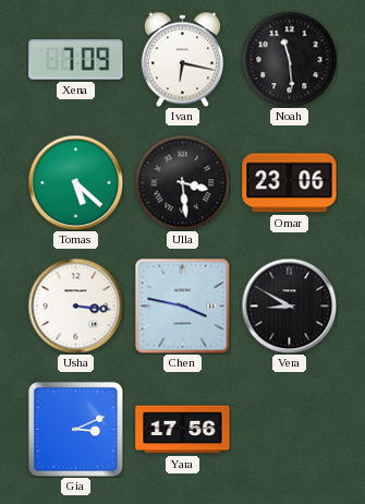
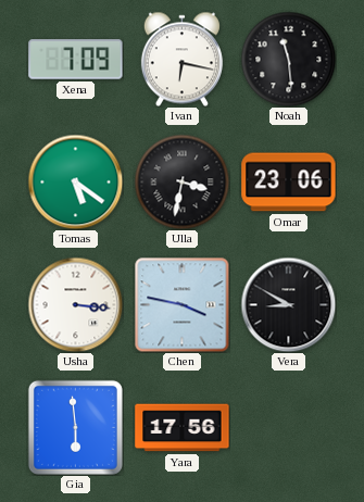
Tomas: 5:22 -> 5:21 (75, 181)
Ulla: 3:29 -> 3:32 (181, 181)
Gia: 3:11 -> 5:59 (75, 427)
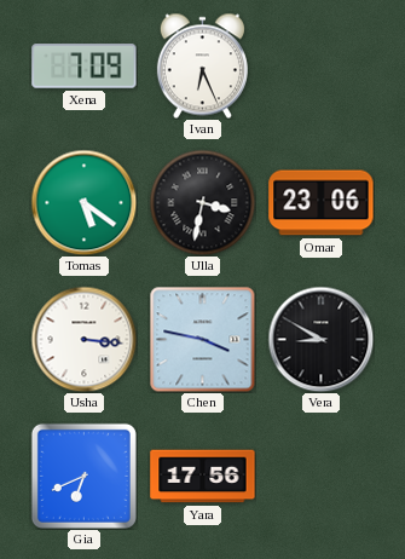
Ivan: 6:17 -> 6:26 (202, 65)
Noah: 11:29 -> none (288, 59)
Gia: 5:59 -> 6:41 (83, 476)
